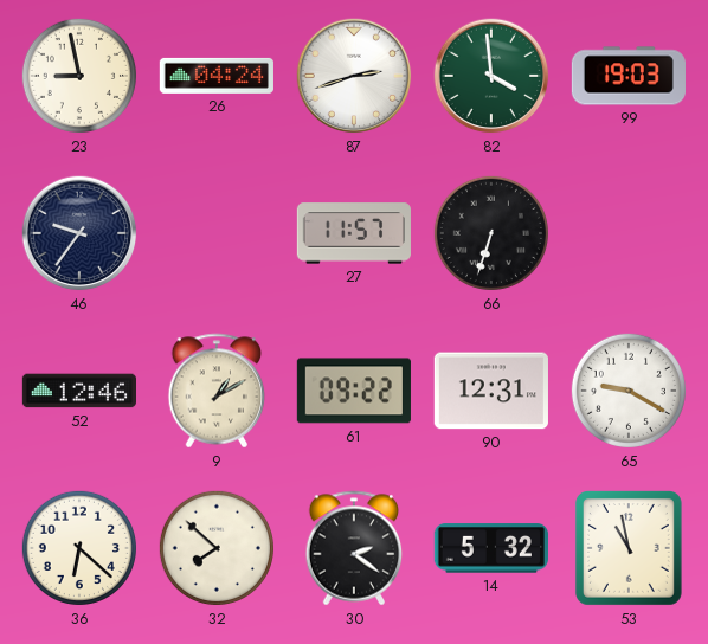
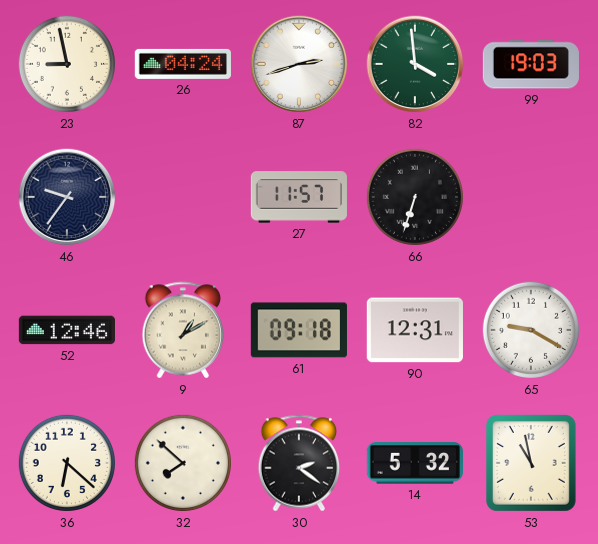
61: 09:22 -> 09:18 (299, 330)
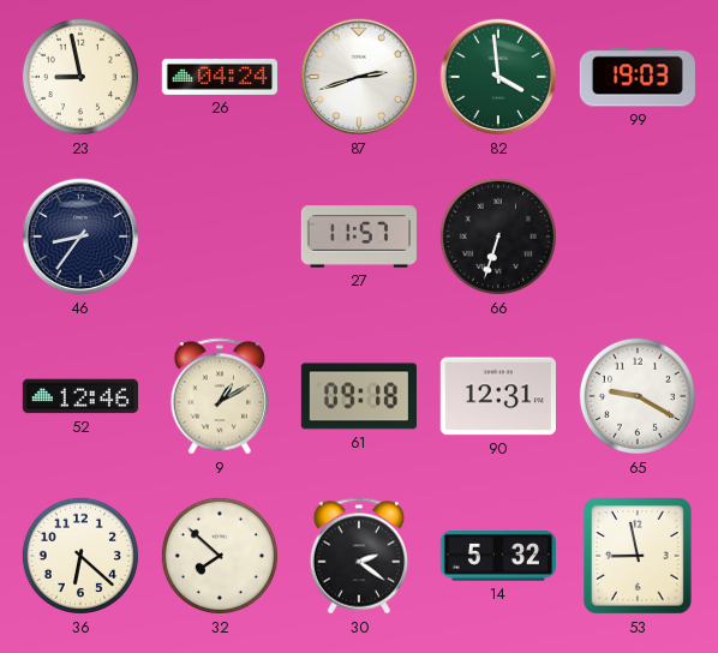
46: 9:36 -> 8:36 (80, 236)
53: 10:58 -> 8:58 (638, 556)
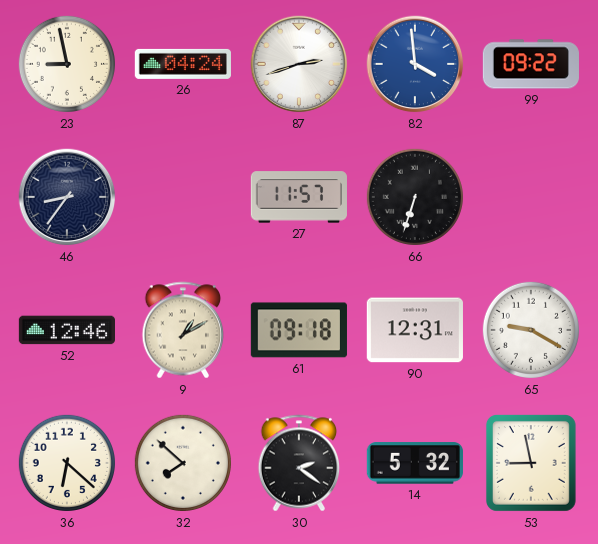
82 dial: green -> blue (415, 64)
99: 19:03 -> 09:22 (531, 64)
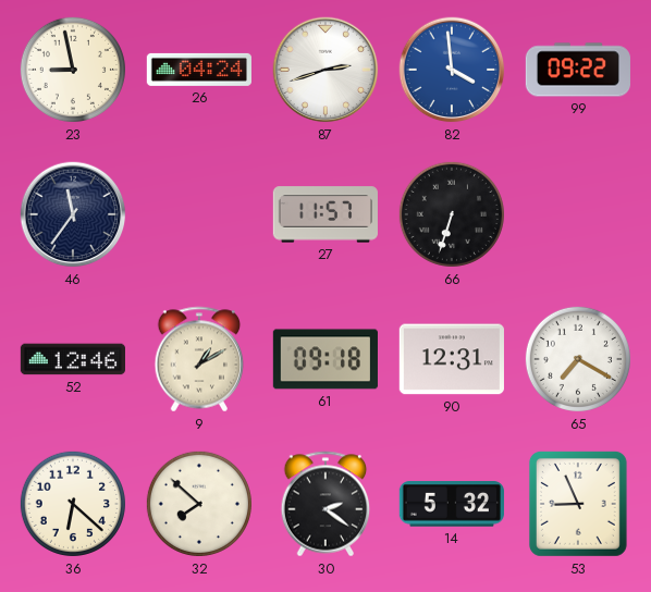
46: 8:36 -> 11:36 (73, 214)
65: 9:20 -> 7:20 (578, 359)
53: 8:58 -> 8:56 (578, 504)
